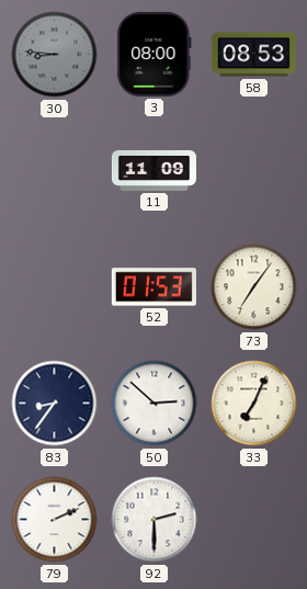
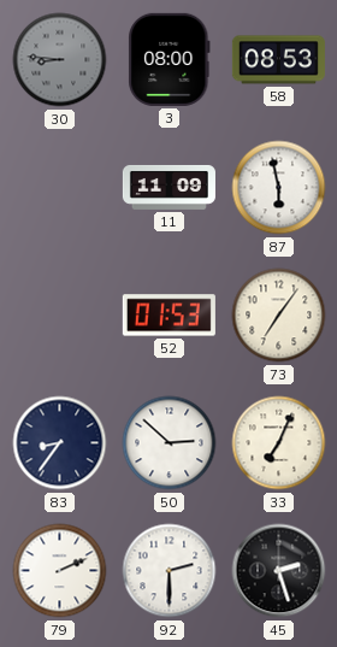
87: none -> 5:58 (279, 188)
45: none -> 2:27 (279, 571)
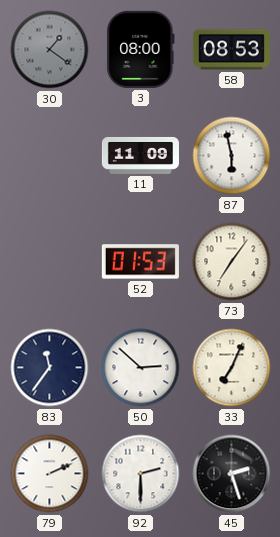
30: 8:46 -> 1:21 (50, 50)
83: 8:36 -> 11:36 (50, 368)
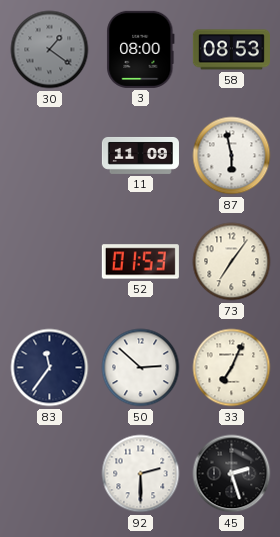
79: 2:11 -> none (50, 474)
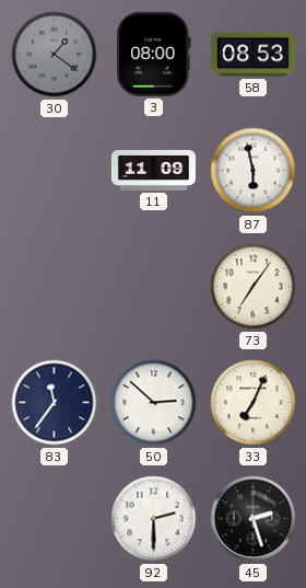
52: 01:53 -> none (140, 262)
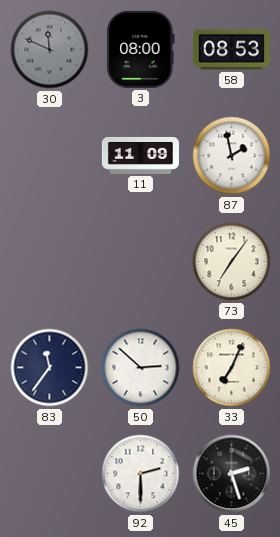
30: 1:21 -> 11:49 (50, 50)
87: 5:58 -> 1:58 (232, 156)
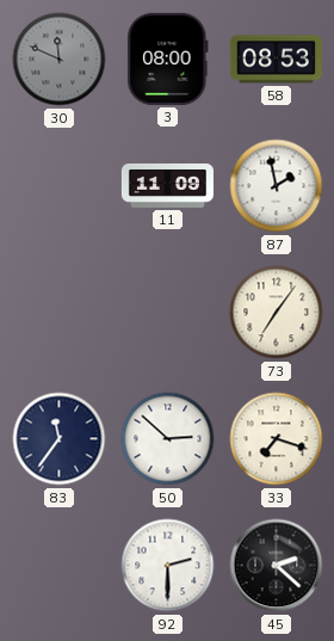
33: 7:04 -> 7:18 (277, 439)
45: 2:27 -> 2:22 (277, 566)
